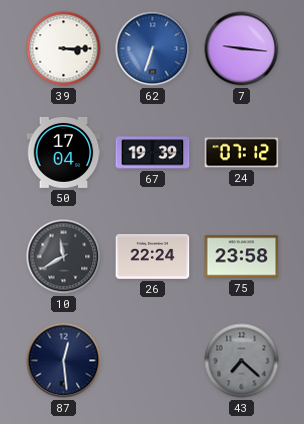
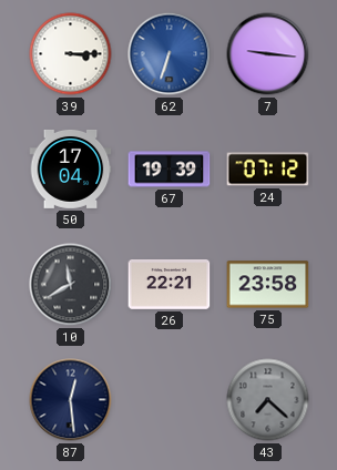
26: 22:24 -> 22:21 (170, 285)
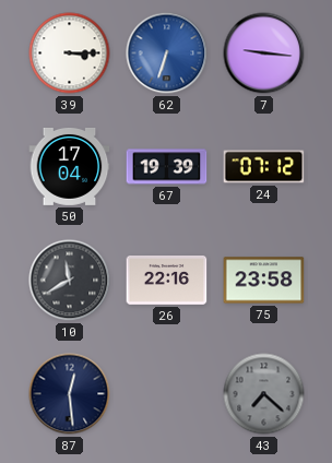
26: 22:21 -> 22:16 (167, 281)
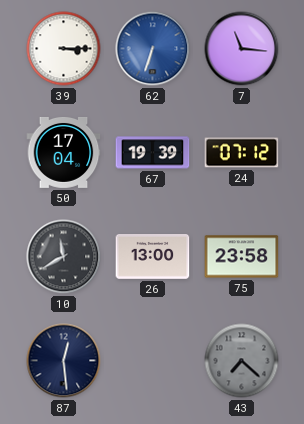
7: 9:16 -> 11:16 (242, 49)
26: 22:16 -> 13:00 (153, 257)
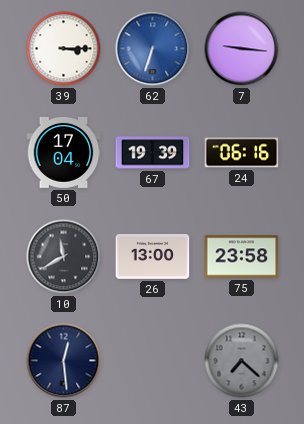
7: 11:16 -> 9:16 (242, 49)
24: 07:12 -> 06:16 (242, 153)
